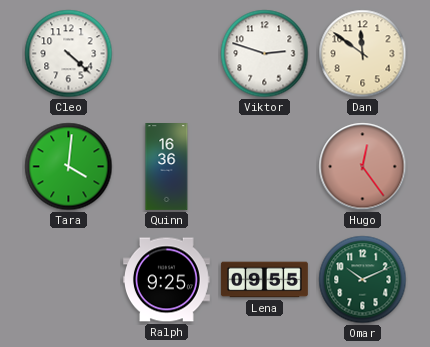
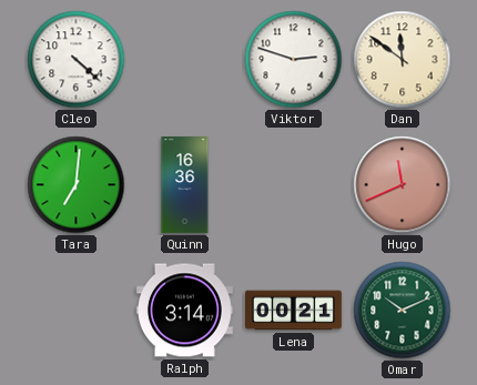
Tara: 4:01 -> 7:01 (77, 185)
Hugo: 12:24 -> 11:41 (403, 185)
Ralph: 9:25 -> 3:14 (184, 311)
Lena: 09:55 -> 00:21 (294, 311)
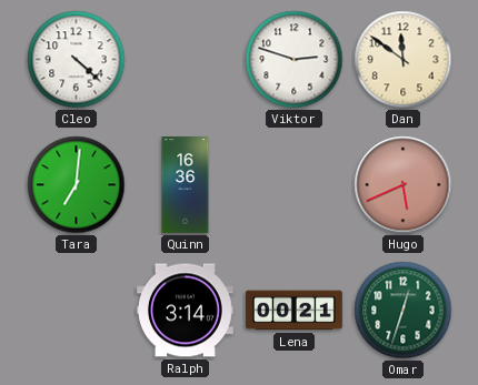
Hugo: 11:41 -> 5:41 (404, 185)
Omar: 10:11 -> 12:33 (404, 311)
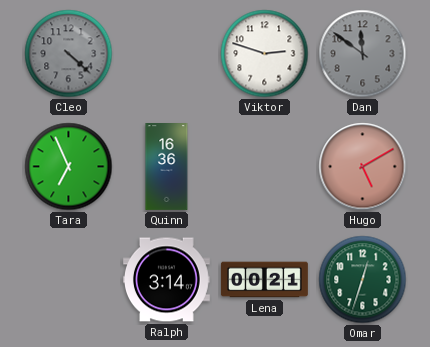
Cleo dial: white -> grey (69, 54)
Dan dial: cream -> grey (363, 54)
Tara: 7:01 -> 6:56 (69, 167)
Hugo: 5:41 -> 5:10 (363, 167)
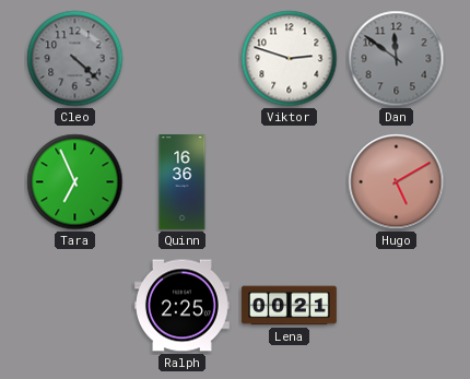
Ralph: 3:14 -> 2:25 (181, 306)
Omar: 12:33 -> none (363, 280)
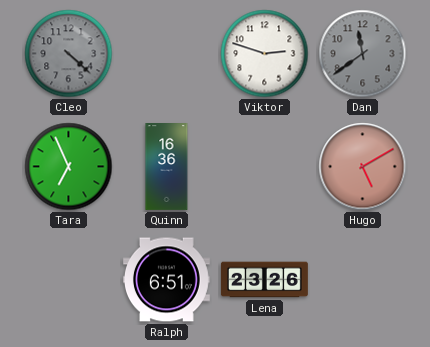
Dan: 11:51 -> 11:39 (363, 54)
Ralph: 2:25 -> 6:51 (166, 280)
Lena: 00:21 -> 23:26 (265, 280)
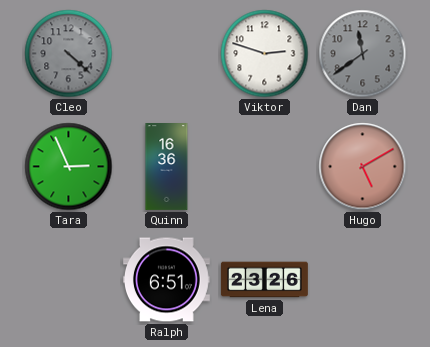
Tara: 6:56 -> 2:56 (69, 167)
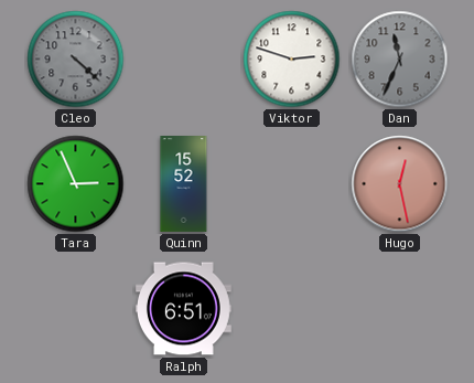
Dan: 11:39 -> 11:34 (400, 60)
Quinn: 16:36 -> 15:52 (184, 184)
Hugo: 5:10 -> 12:28 (400, 184)
Lena: 23:26 -> none (265, 280)
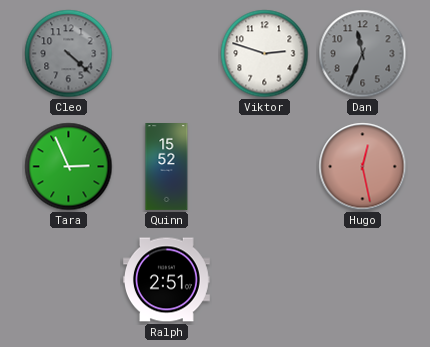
Ralph: 6:51 -> 2:51 (166, 280)
